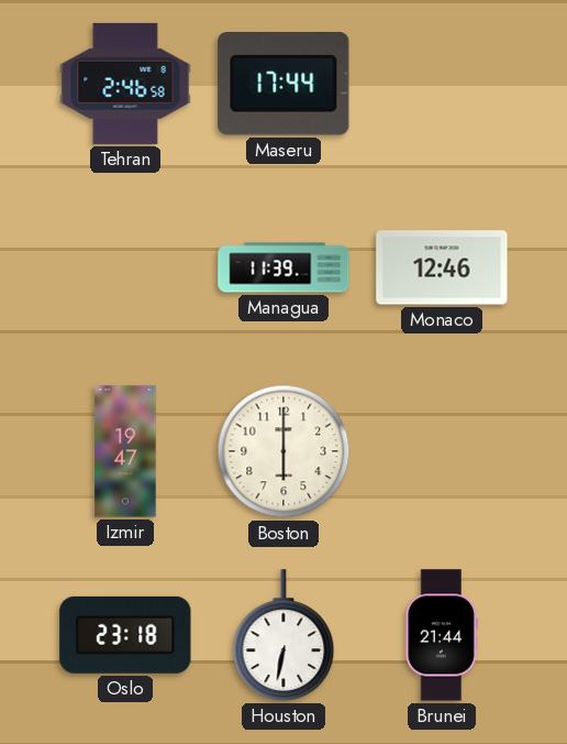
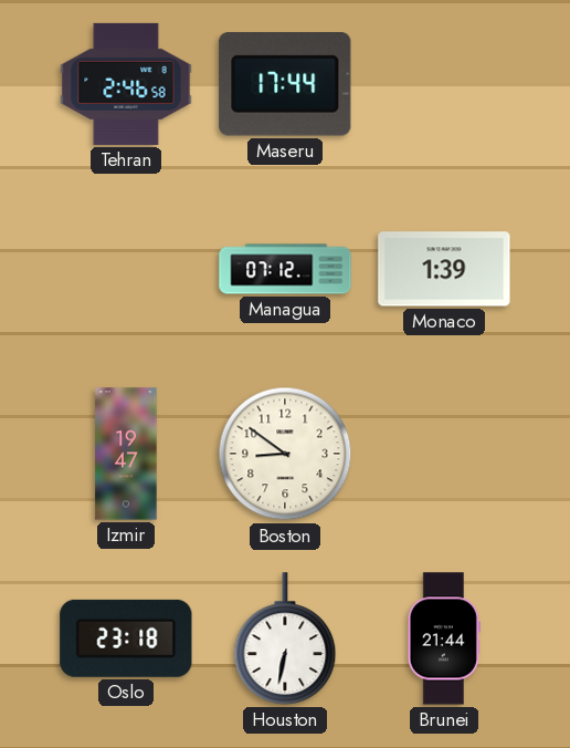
Managua: 11:39 -> 07:12 (285, 269)
Monaco: 12:46 -> 1:39 (444, 269)
Boston: 6:00 -> 8:51 (285, 454)
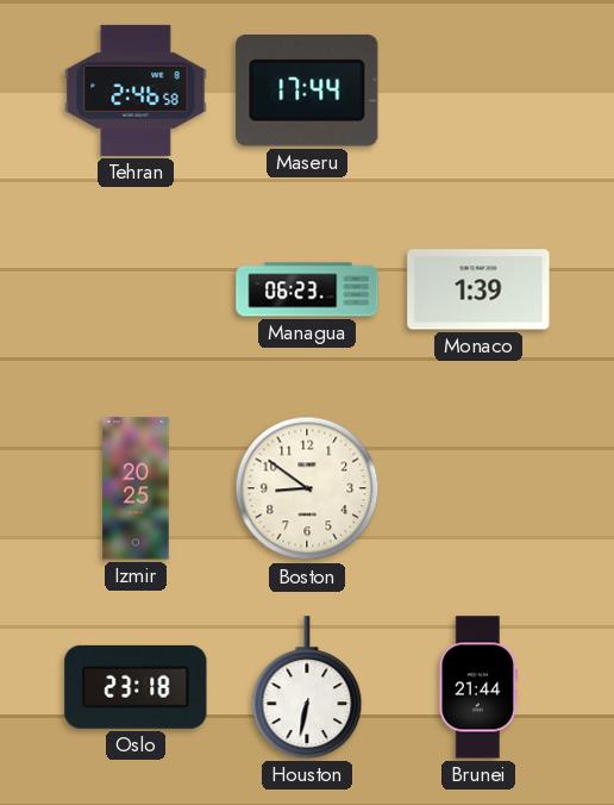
Managua: 07:12 -> 06:23 (307, 289)
Izmir: 19:47 -> 20:25 (136, 488)
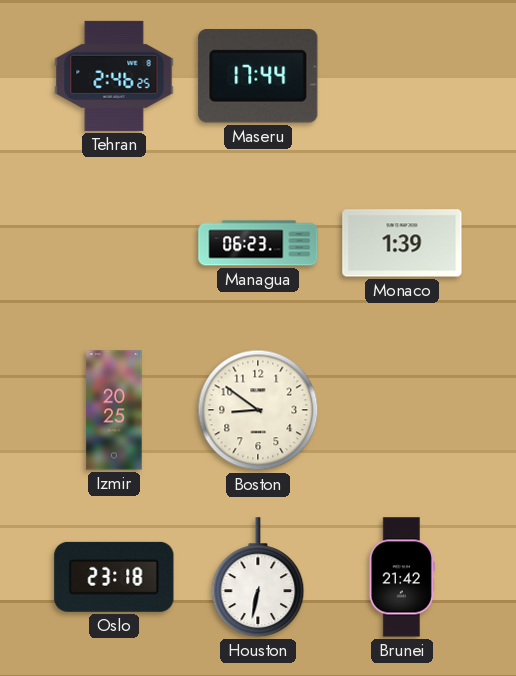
Tehran: 2:46:58 -> 2:46:25 (114, 76)
Brunei: 21:44 -> 21:42 (402, 577)
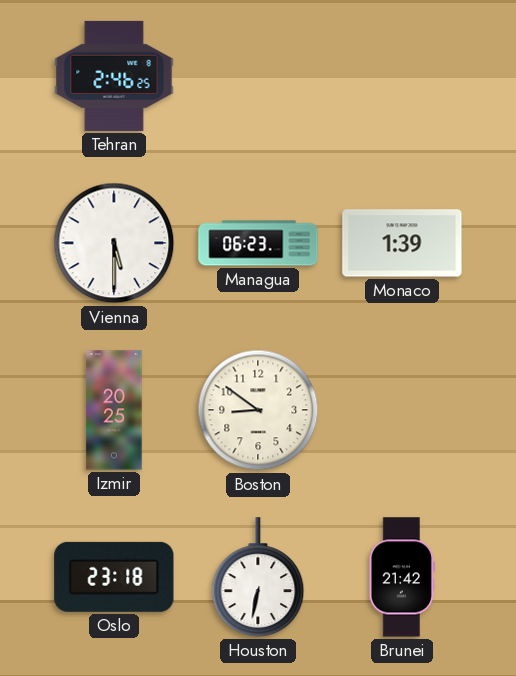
Maseru: 17:44 -> none (258, 77)
Vienna: none -> 5:30 (114, 243)
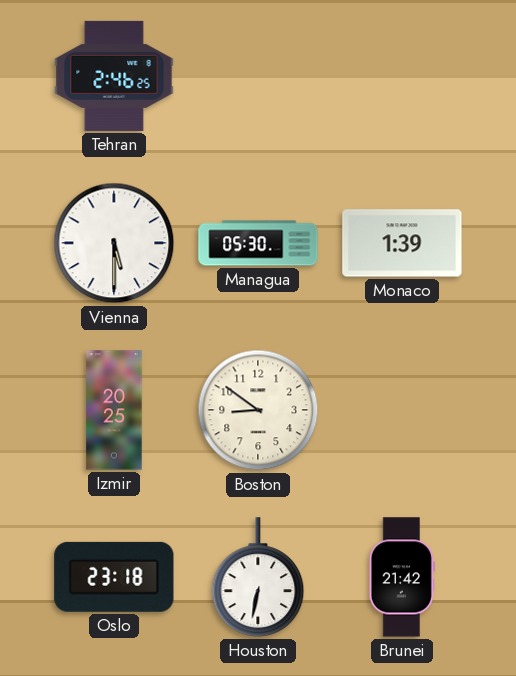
Managua: 06:23 -> 05:30 (258, 243)
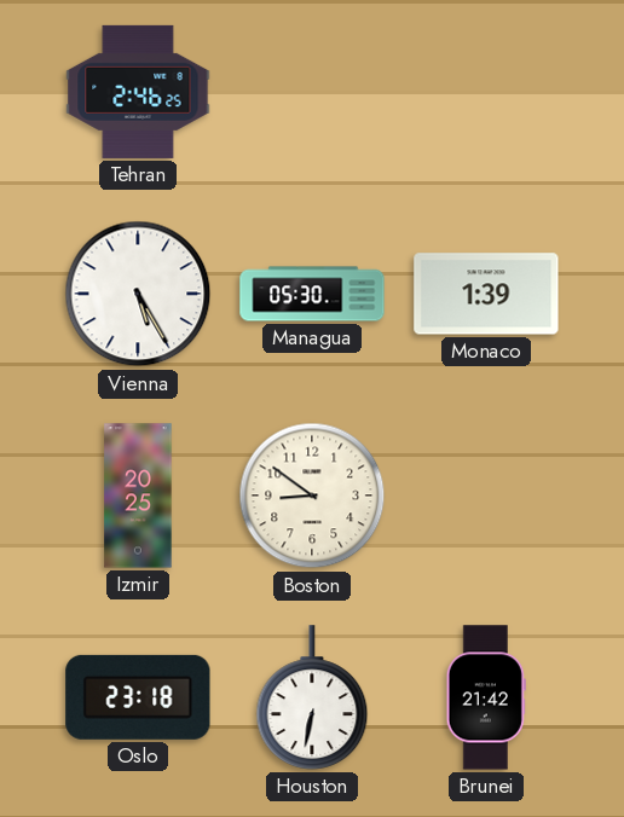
Vienna: 5:30 -> 5:25 (138, 294)
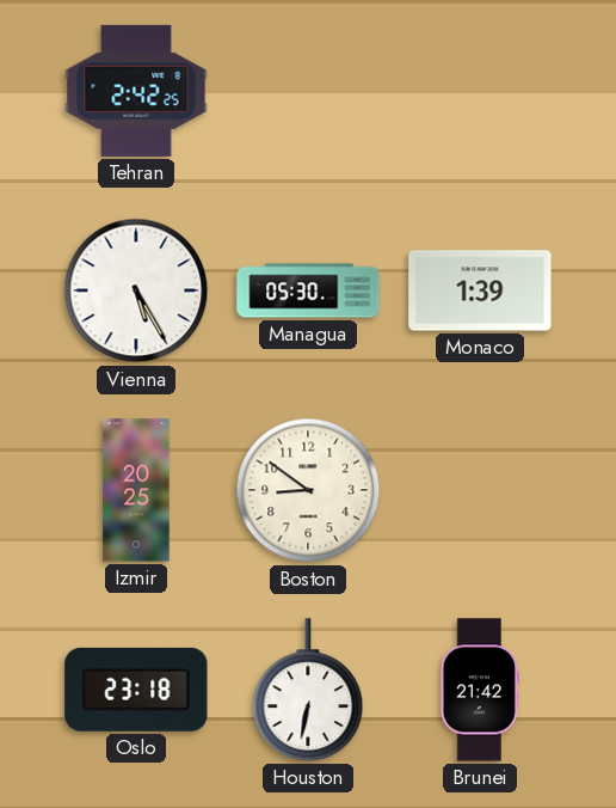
Tehran: 2:46 -> 2:42 (136, 91)
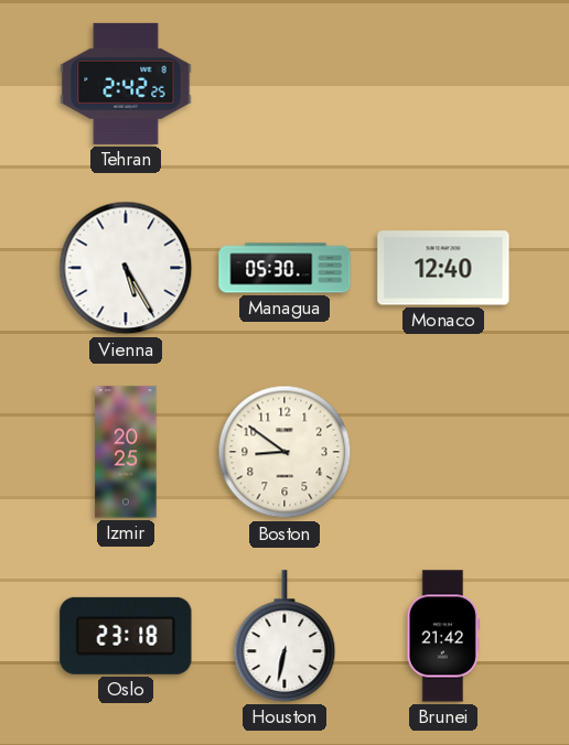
Monaco: 1:39 -> 12:40 (443, 268)
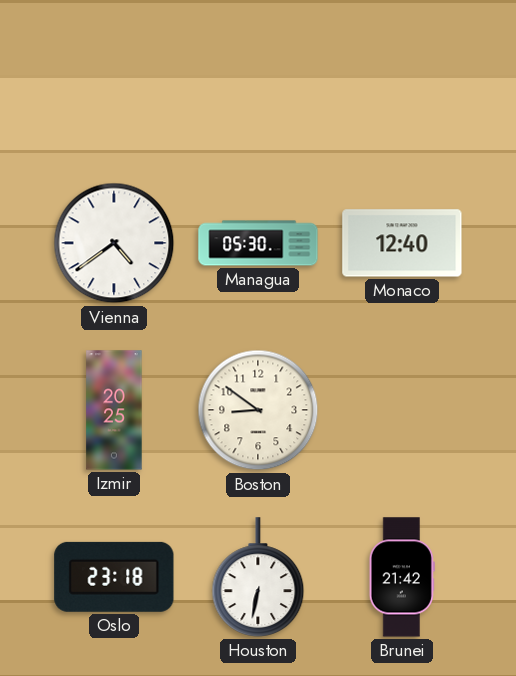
Tehran: 2:42 -> none (126, 84)
Vienna: 5:25 -> 4:39 (114, 243)
